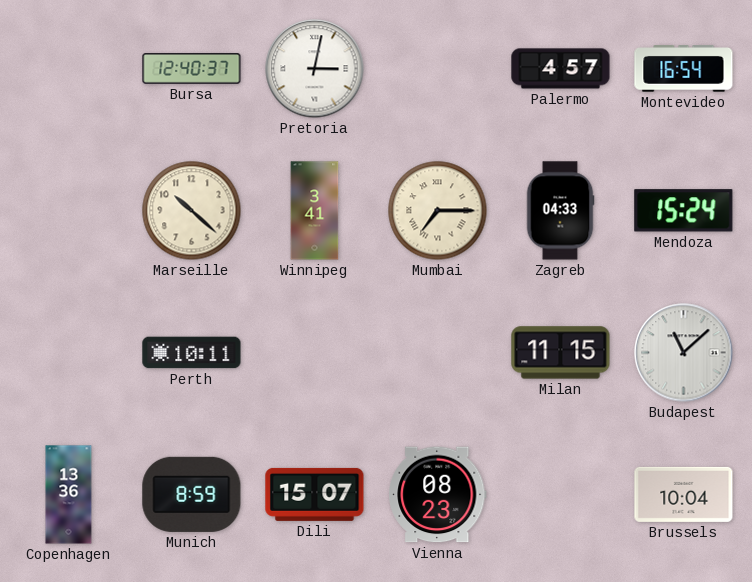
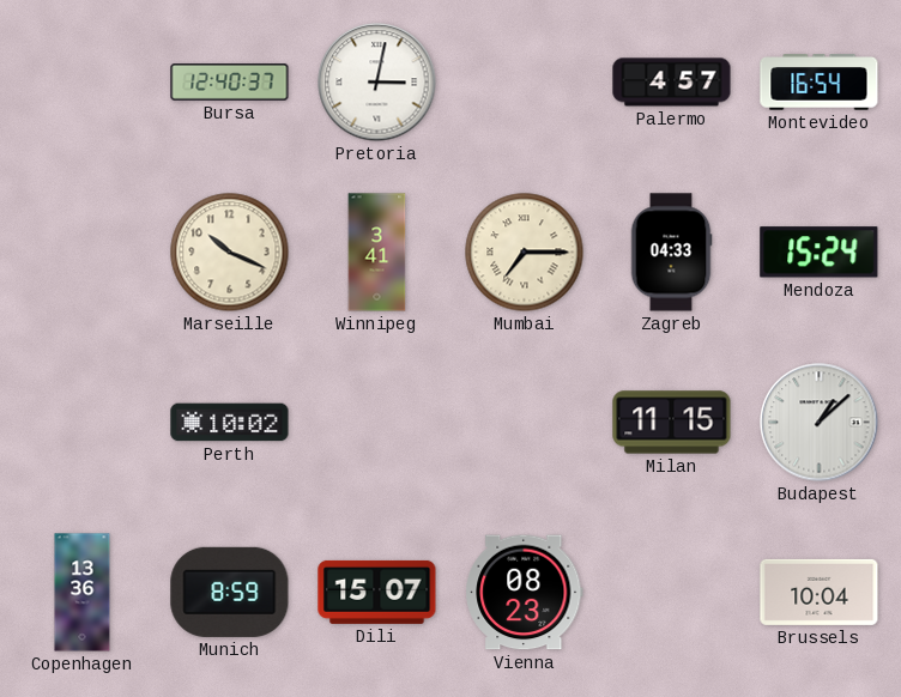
Marseille: 10:22 -> 10:19 (230, 253)
Perth: 10:11 -> 10:02 (230, 423)
Budapest: 11:08 -> 1:08 (820, 423)
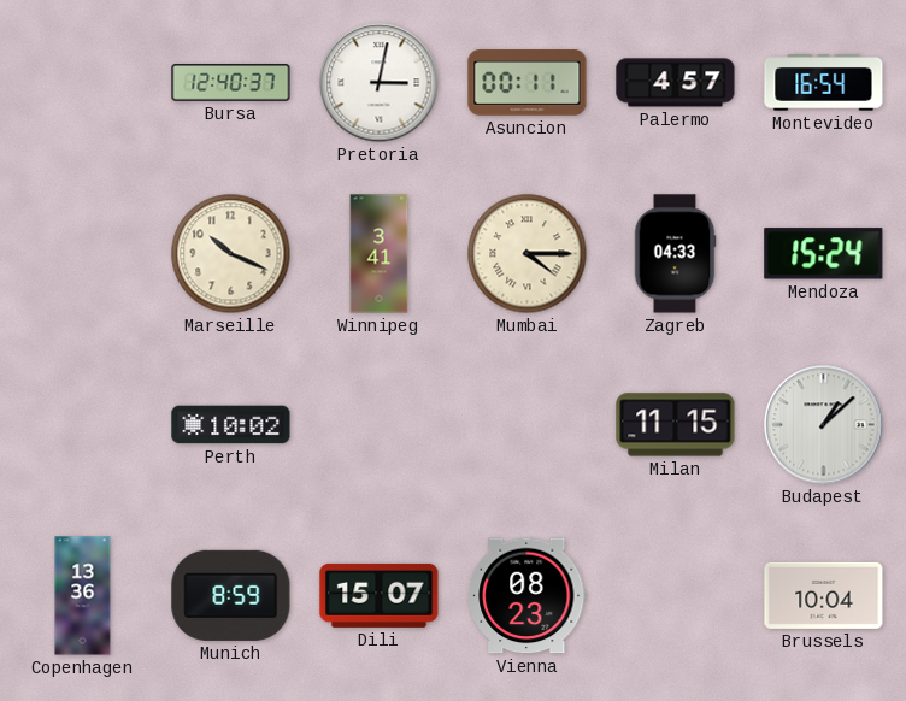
Asuncion: none -> 00:11 (528, 83)
Mumbai: 7:15 -> 4:15 (528, 254)
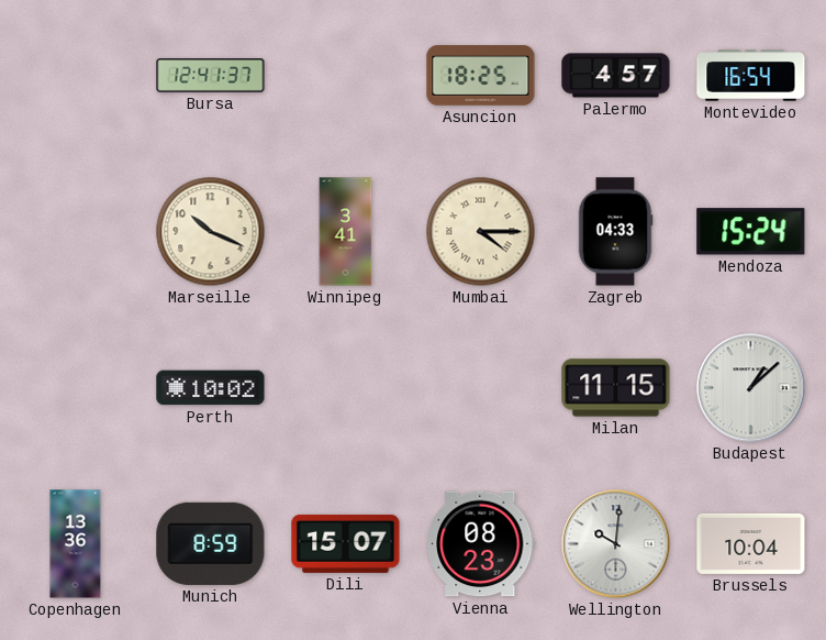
Bursa: 12:40 -> 12:41 (211, 76)
Pretoria: 3:02 -> none (380, 83)
Asuncion: 00:11 -> 18:25 (481, 76)
Wellington: none -> 10:01 (616, 544)
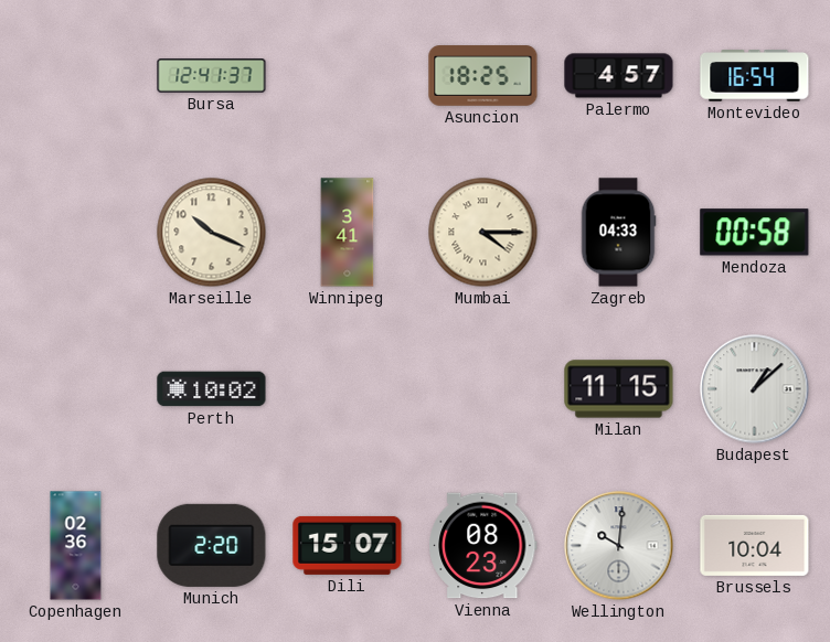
Mendoza: 15:24 -> 00:58 (755, 233)
Copenhagen: 13:36 -> 02:36 (76, 546)
Munich: 8:59 -> 2:20 (212, 545)
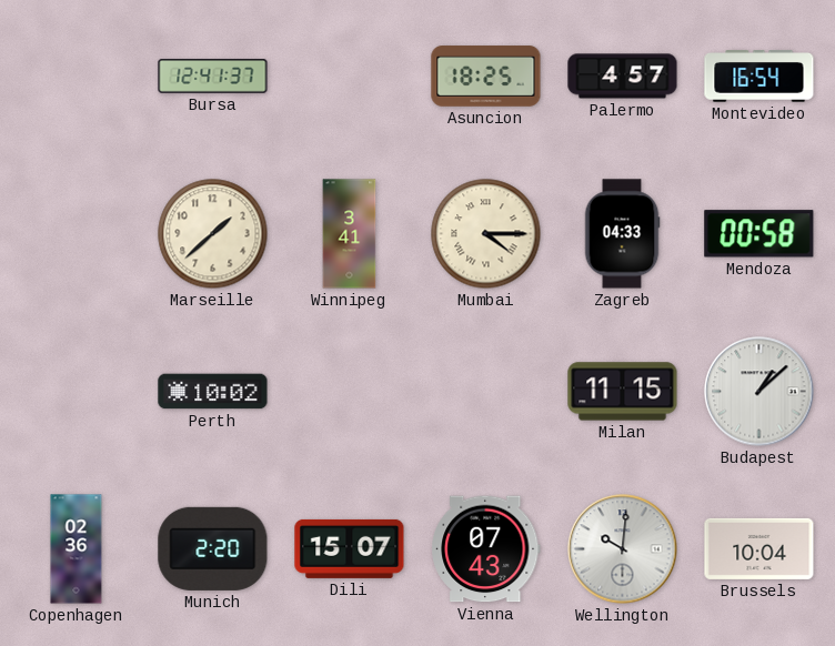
Marseille: 10:19 -> 1:38 (213, 234)
Vienna: 08:23 -> 07:43 (486, 549)
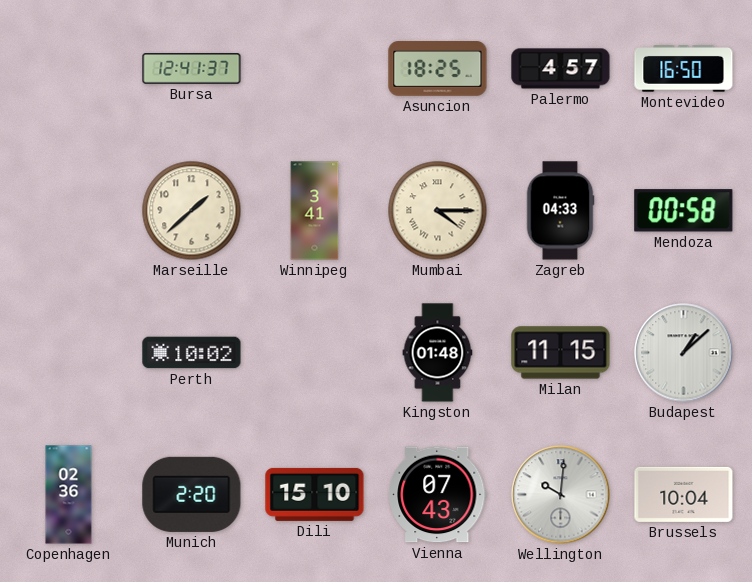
Montevideo: 16:54 -> 16:50 (684, 69)
Kingston: none -> 01:48 (438, 353)
Dili: 15:07 -> 15:10 (315, 494)
